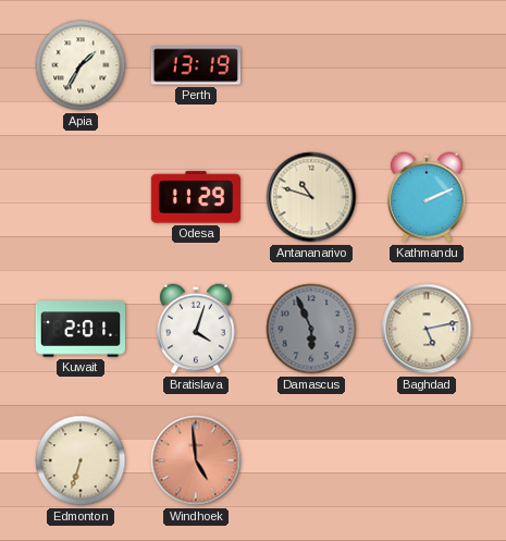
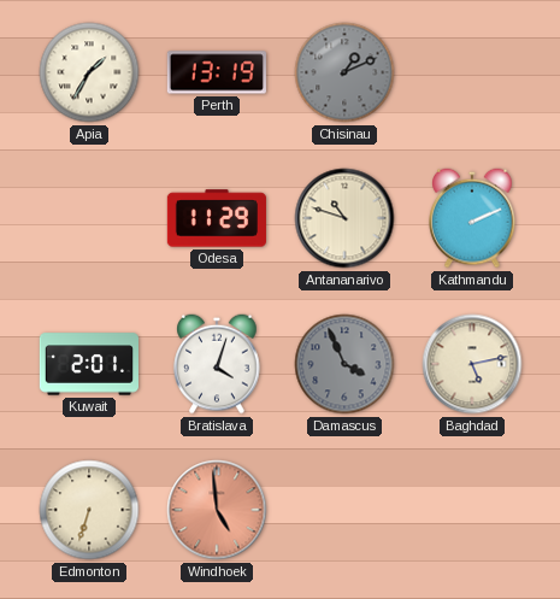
Chisinau: none -> 1:11 (344, 72)
Damascus: 5:56 -> 3:56 (344, 364)
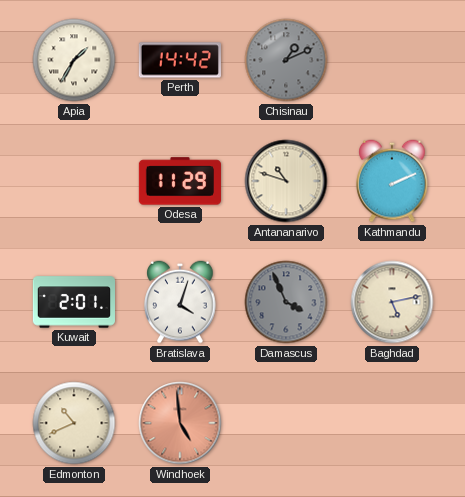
Perth: 13:19 -> 14:42 (180, 60)
Edmonton: 6:33 -> 10:41 (74, 423)
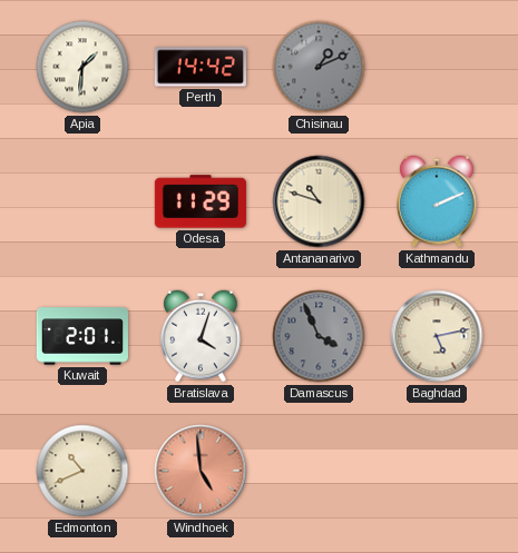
Apia: 1:35 -> 1:31 (82, 67)
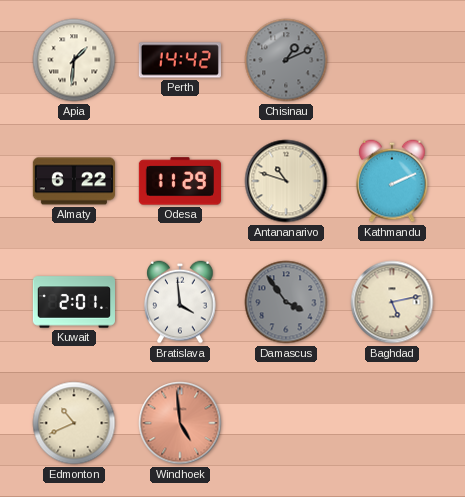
Almaty: none -> 6:22 (74, 181)
Bratislava: 4:03 -> 3:59 (180, 302)
Damascus: 3:56 -> 3:54 (286, 302)
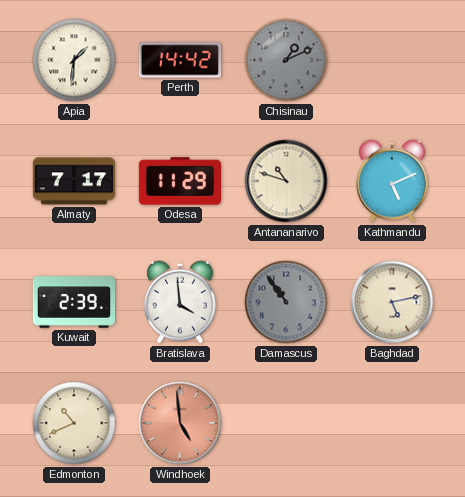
Almaty: 6:22 -> 7:17 (74, 181)
Kathmandu: 2:11 -> 5:11 (392, 181)
Kuwait: 2:01 -> 2:39 (73, 302)
Damascus: 3:54 -> 10:54 (286, 302)
